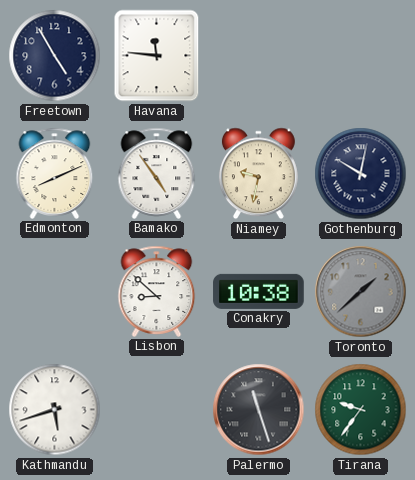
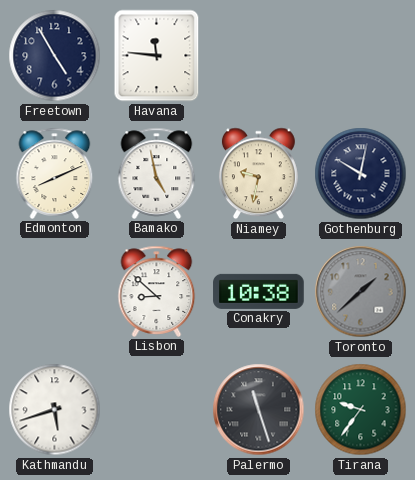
Bamako: 4:54 -> 4:58 (157, 173)
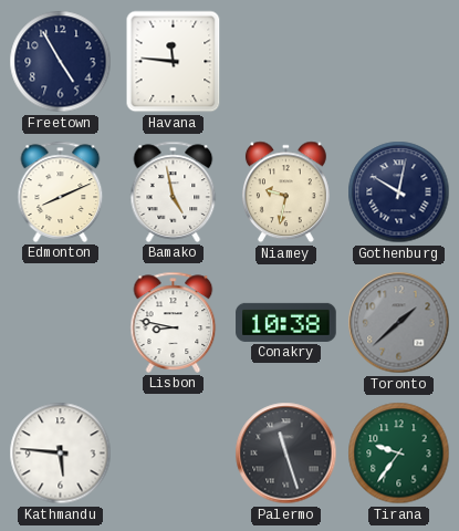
Lisbon: 8:52 -> 8:47 (174, 322)
Kathmandu: 5:42 -> 5:46 (61, 454)
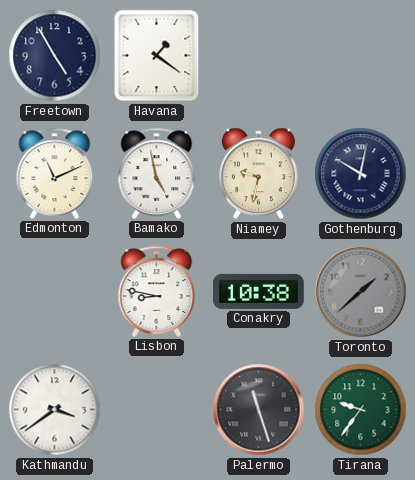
Havana: 11:46 -> 1:21 (157, 56)
Edmonton: 8:11 -> 11:11 (55, 173)
Kathmandu: 5:46 -> 3:39 (55, 410)
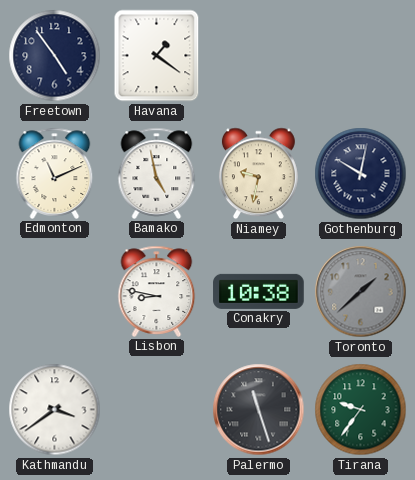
Freetown: 4:55 -> 4:54 (55, 56)
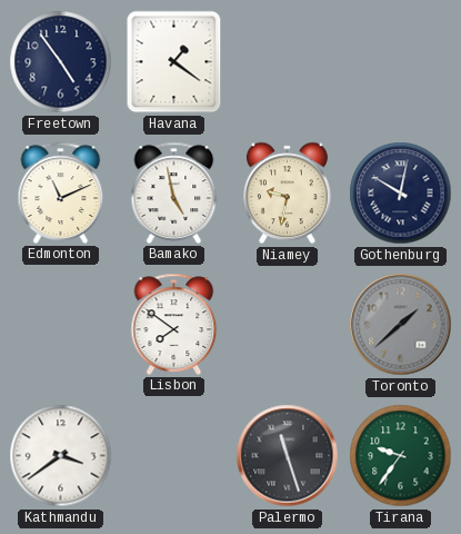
Lisbon: 8:47 -> 7:51 (174, 324)
Conakry: 10:38 -> none (259, 291)
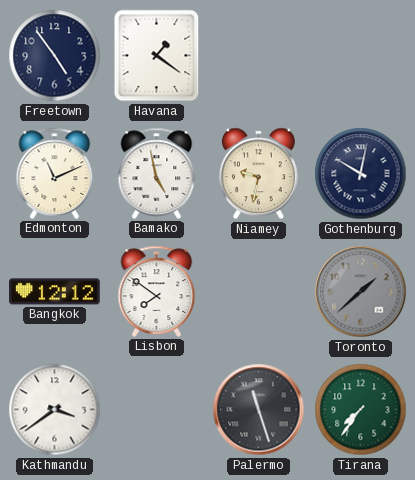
Bangkok: none -> 12:12 (55, 292)
Tirana: 9:36 -> 7:36 (361, 410)
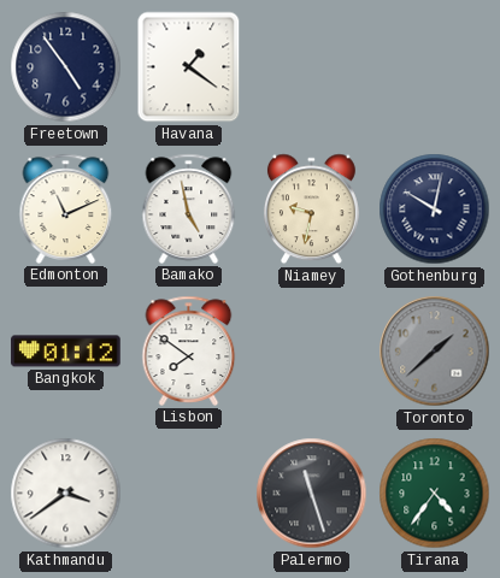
Bangkok: 12:12 -> 01:12 (66, 352)
Tirana: 7:36 -> 4:36 (435, 494)
